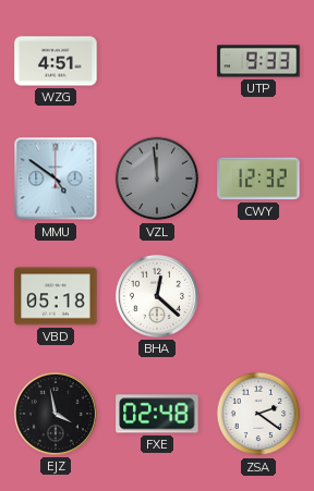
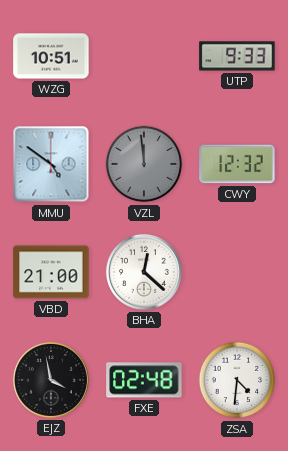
WZG: 4:51 -> 10:51 (51, 56)
VBD: 05:18 -> 21:00 (51, 272)
ZSA: 2:21 -> 4:31 (237, 380)
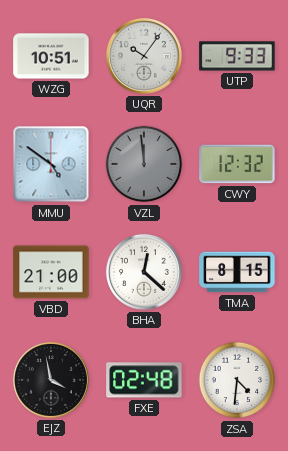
UQR: none -> 10:06 (144, 56)
TMA: none -> 8:15 (237, 272)
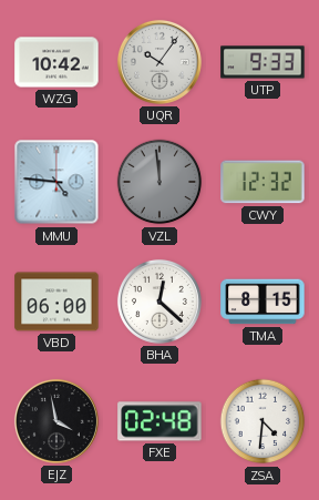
WZG: 10:51 -> 10:42 (56, 62)
MMU: 4:51 -> 4:46 (56, 182)
VBD: 21:00 -> 06:00 (56, 302)
